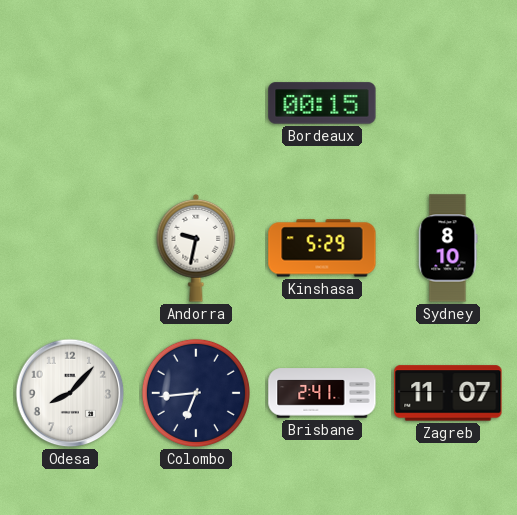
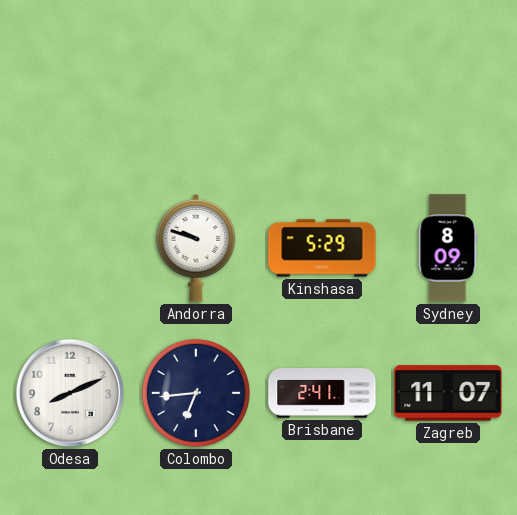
Bordeaux: 00:15 -> none (322, 103)
Andorra: 9:32 -> 9:48 (196, 248)
Sydney: 8:10 -> 8:09 (448, 248)
Odesa: 8:07 -> 8:11 (70, 393)
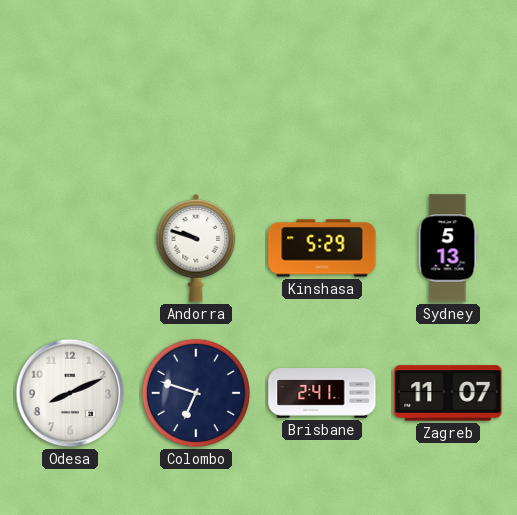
Sydney: 8:09 -> 5:13 (448, 248)
Colombo: 6:44 -> 6:48 (196, 393)
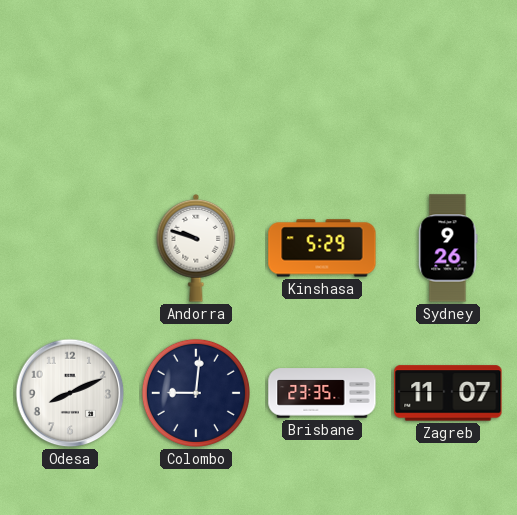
Sydney: 5:13 -> 9:26 (448, 248)
Colombo: 6:48 -> 9:01 (196, 393)
Brisbane: 2:41 -> 23:35 (322, 393)
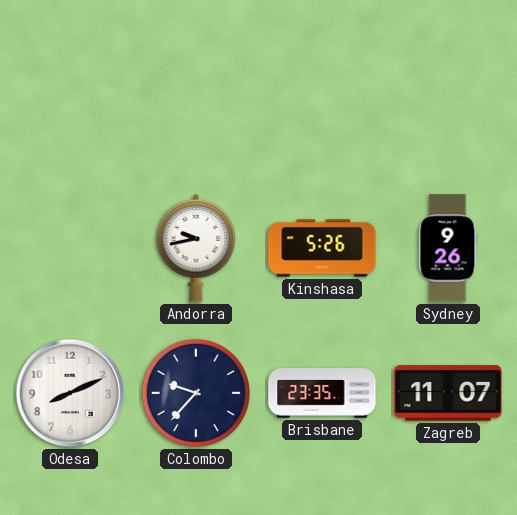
Andorra: 9:48 -> 9:43 (196, 248)
Kinshasa: 5:29 -> 5:26 (322, 248)
Colombo: 9:01 -> 9:37 (196, 393)
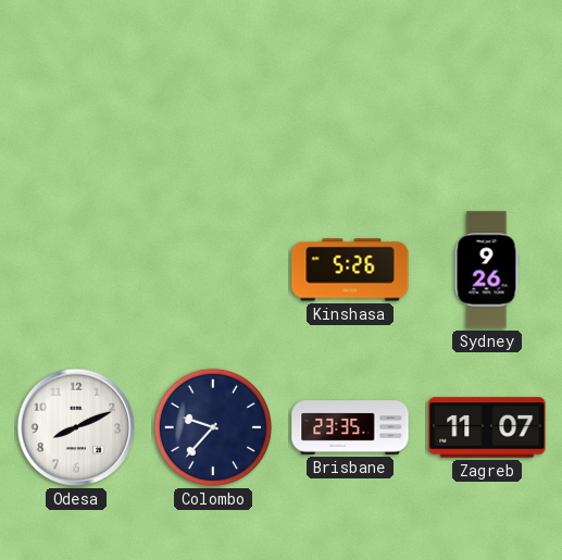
Andorra: 9:43 -> none (196, 248)
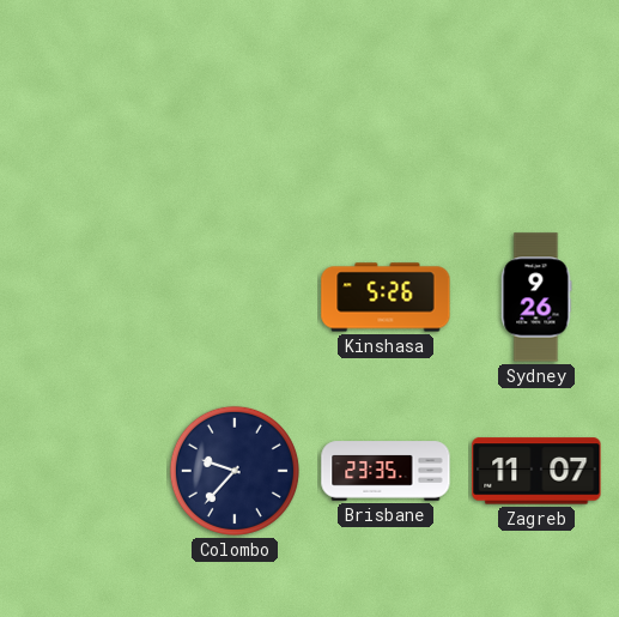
Odesa: 8:11 -> none (76, 427)
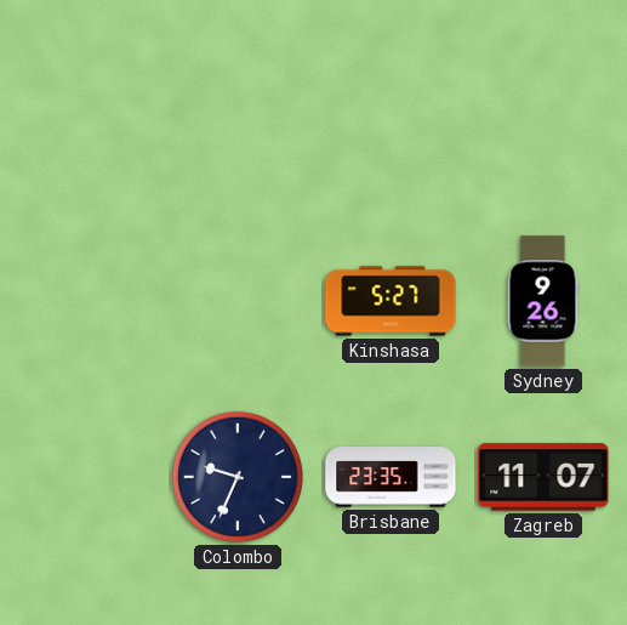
Kinshasa: 5:26 -> 5:27 (391, 301)
Colombo: 9:37 -> 9:34 (238, 477)
